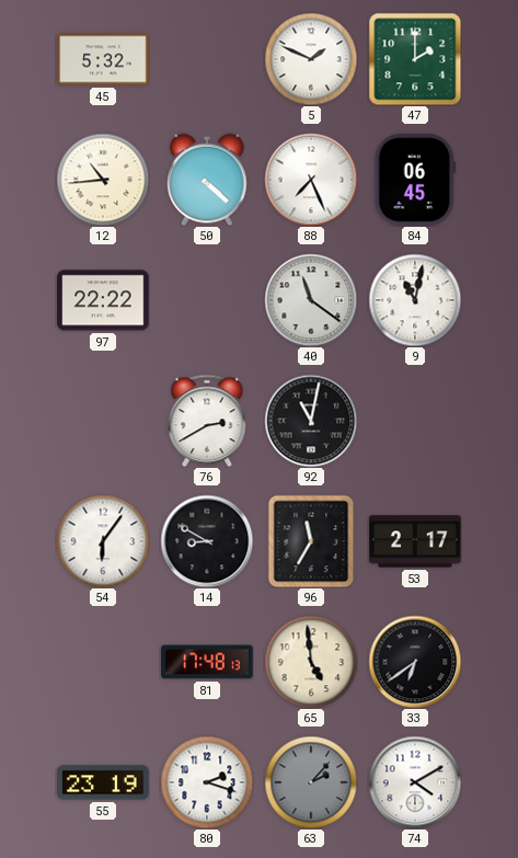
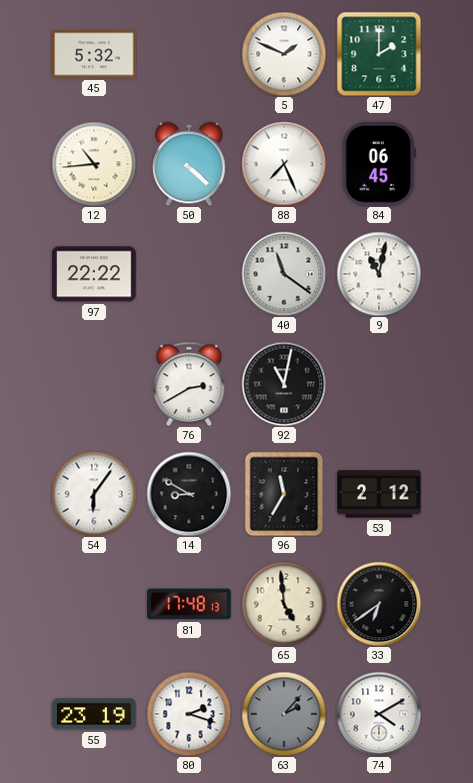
53: 2:17 -> 2:12 (379, 494)
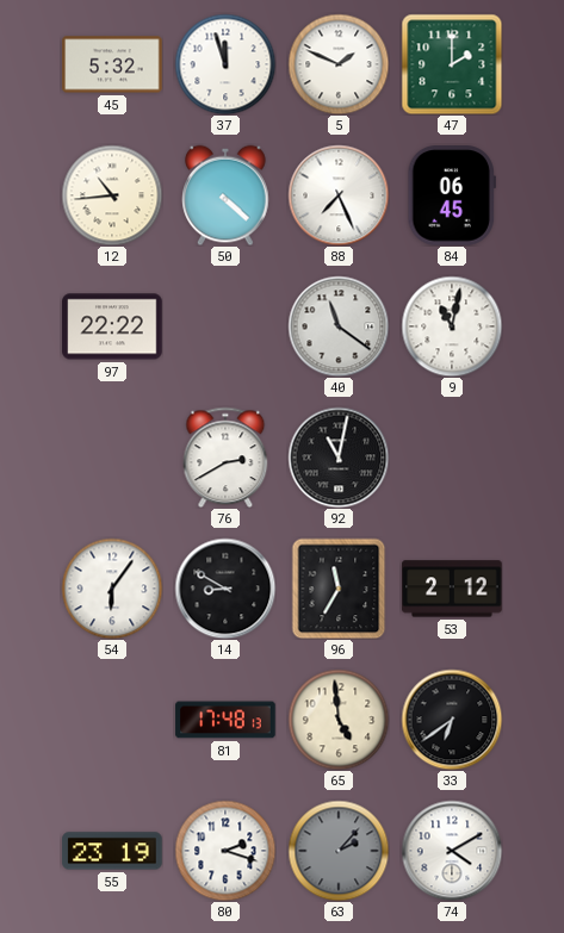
37: none -> 11:57 (225, 64)
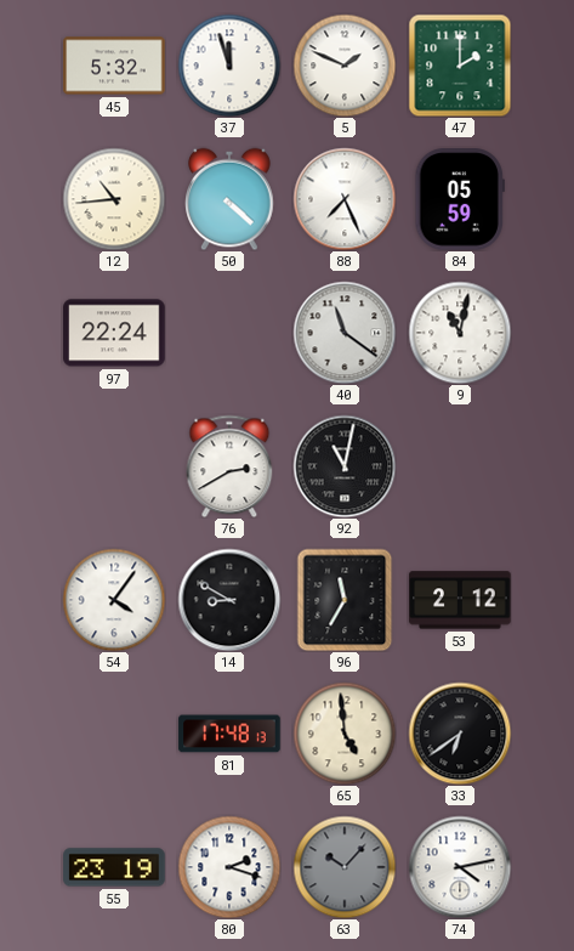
84: 06:45 -> 05:59 (460, 199)
97: 22:22 -> 22:24 (114, 333)
54: 6:06 -> 4:06 (114, 600)
63: 2:07 -> 10:07 (345, 867)
74: 4:10 -> 4:13 (460, 867)
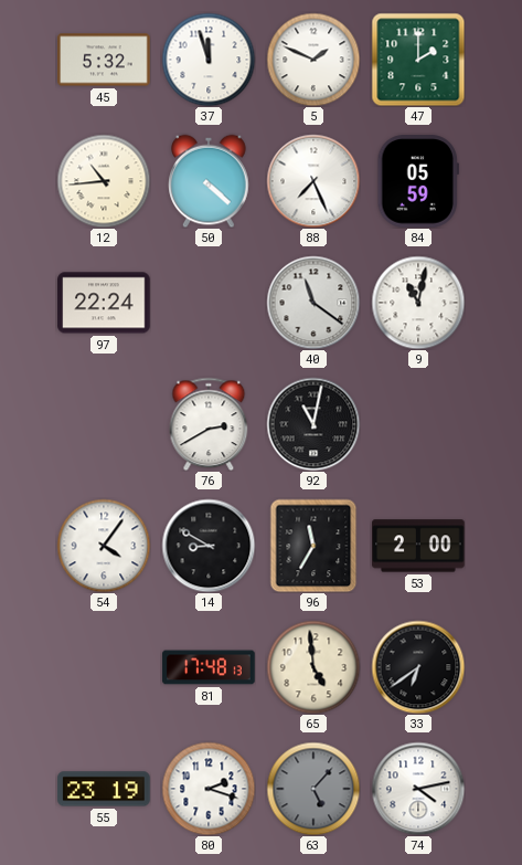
53: 2:12 -> 2:00 (418, 546)
63: 10:07 -> 5:07 (313, 789)
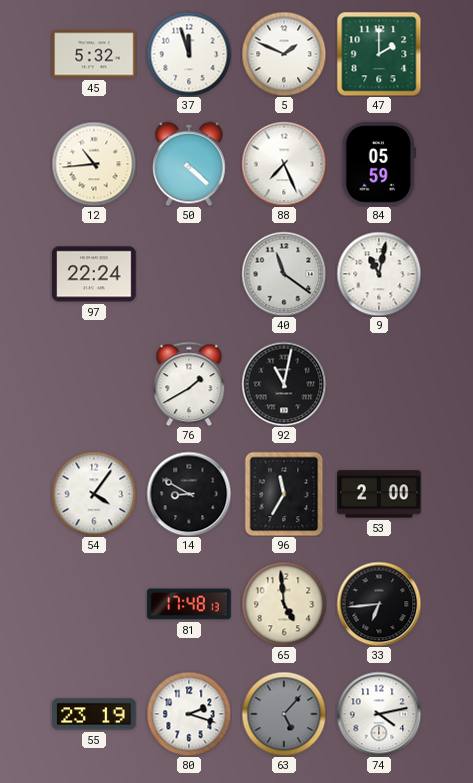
76: 2:40 -> 1:40 (189, 384)
33: 6:39 -> 6:44 (379, 604)
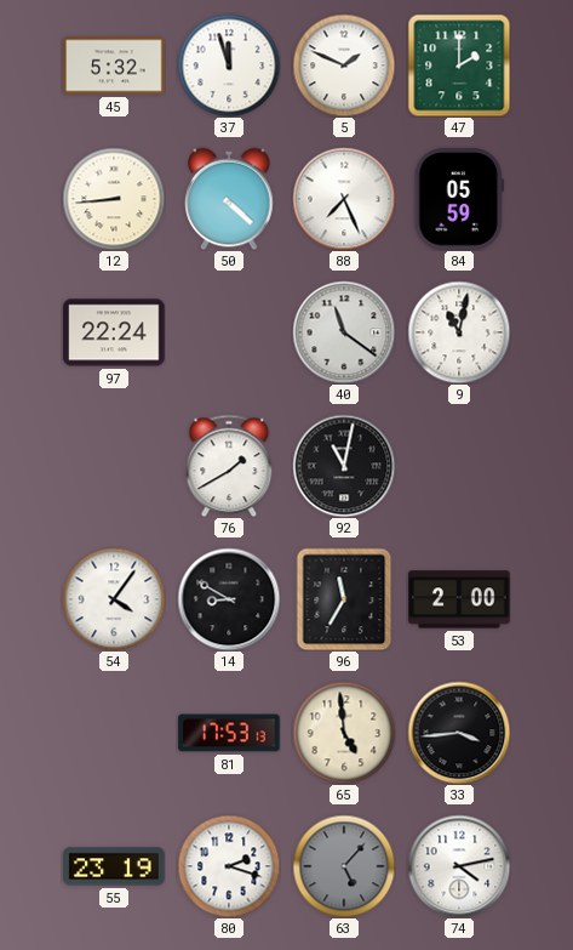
12: 10:44 -> 8:44 (114, 199)
81: 17:48 -> 17:53 (229, 733)
33: 6:44 -> 3:44 (459, 733)
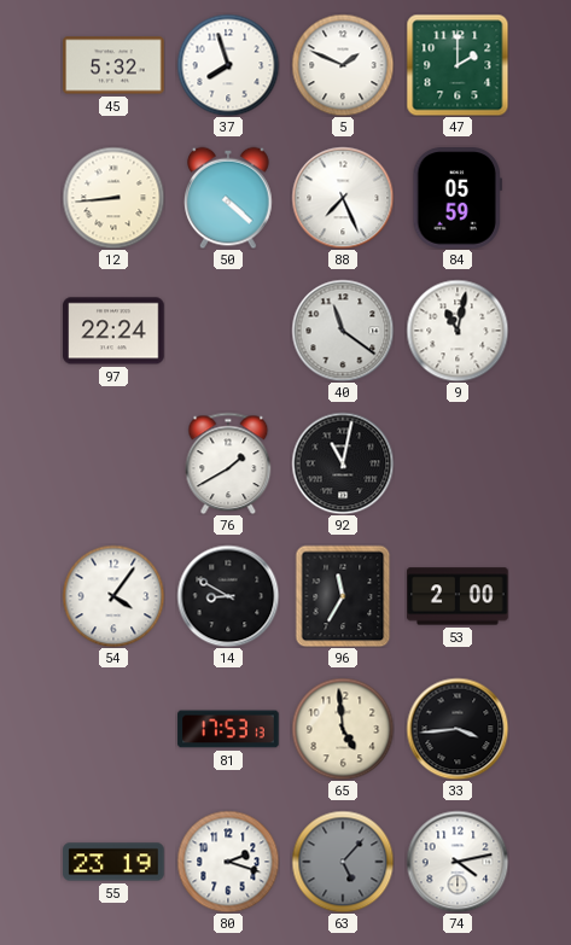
37: 11:57 -> 7:57 (228, 65)
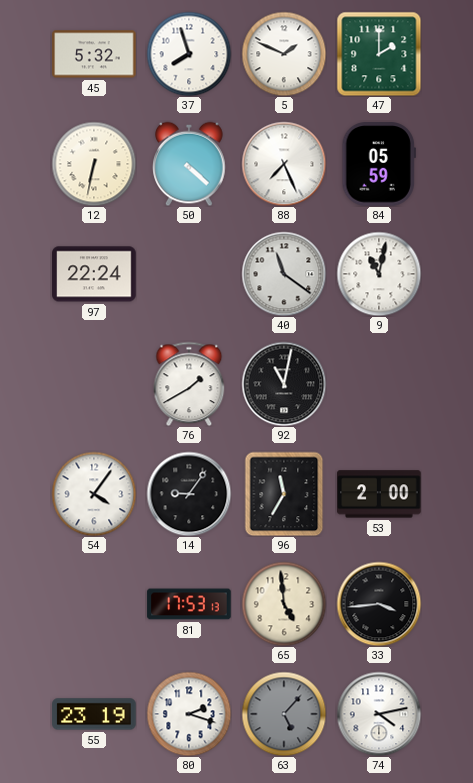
12: 8:44 -> 6:32 (94, 164)
14: 8:50 -> 9:06 (189, 494)
